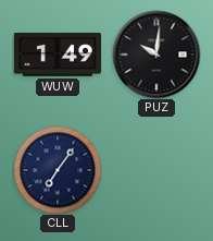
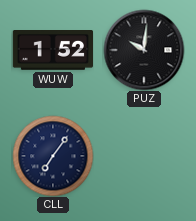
WUW: 1:49 -> 1:52 (52, 51)
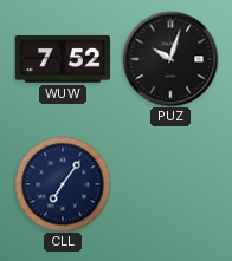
WUW: 1:52 -> 7:52 (62, 60)
PUZ: 10:01 -> 10:03 (170, 59)
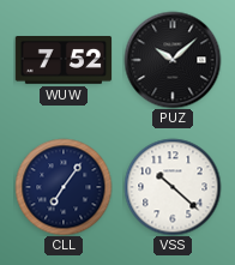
PUZ: 10:03 -> 10:08 (173, 60)
VSS: none -> 10:22 (173, 187)
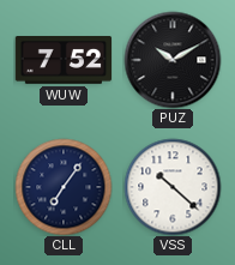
PUZ: 10:08 -> 10:10 (173, 60)
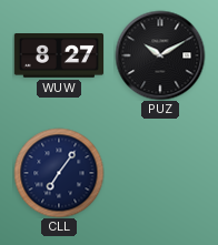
WUW: 7:52 -> 8:27 (58, 57)
VSS: 10:22 -> none (173, 187)
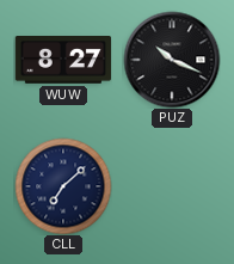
PUZ: 10:10 -> 10:19 (172, 60)
CLL: 7:06 -> 7:08 (63, 186)
